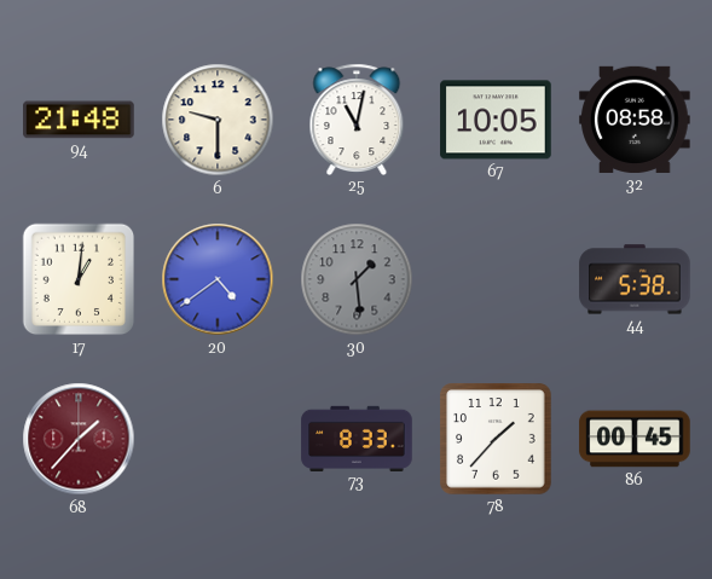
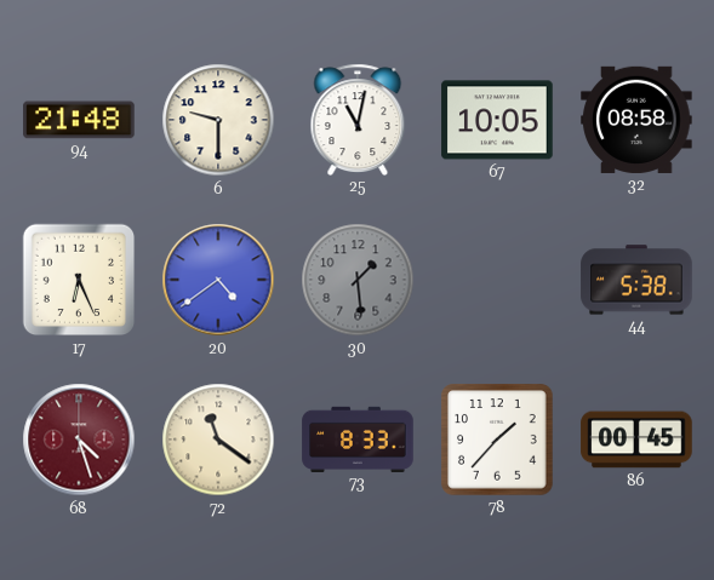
17: 1:01 -> 6:26 (79, 280)
68: 1:37 -> 4:27 (79, 440)
72: none -> 11:21 (218, 440)
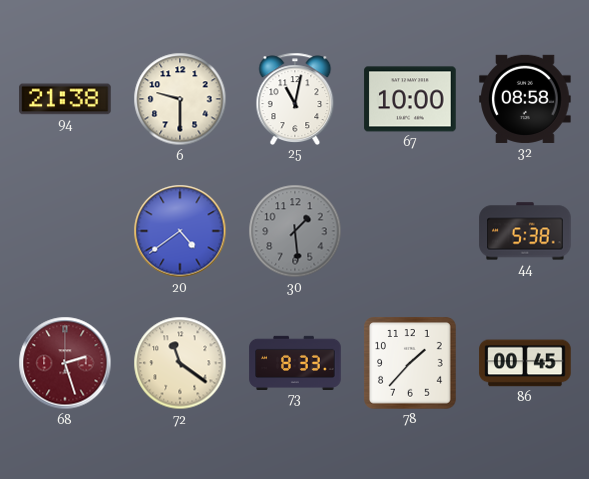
94: 21:48 -> 21:38 (65, 99)
67: 10:05 -> 10:00 (410, 99)
17: 6:26 -> none (79, 280)
68: 4:27 -> 2:27 (65, 363)
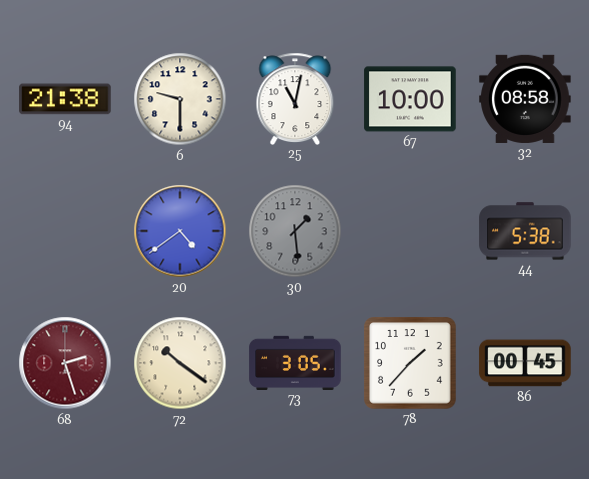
72: 11:21 -> 10:21 (180, 363)
73: 8:33 -> 3:05 (295, 362)
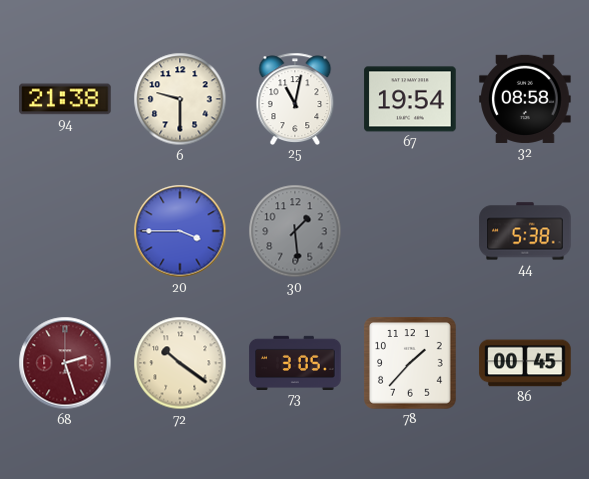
67: 10:00 -> 19:54 (410, 99)
20: 4:39 -> 3:45 (180, 231)
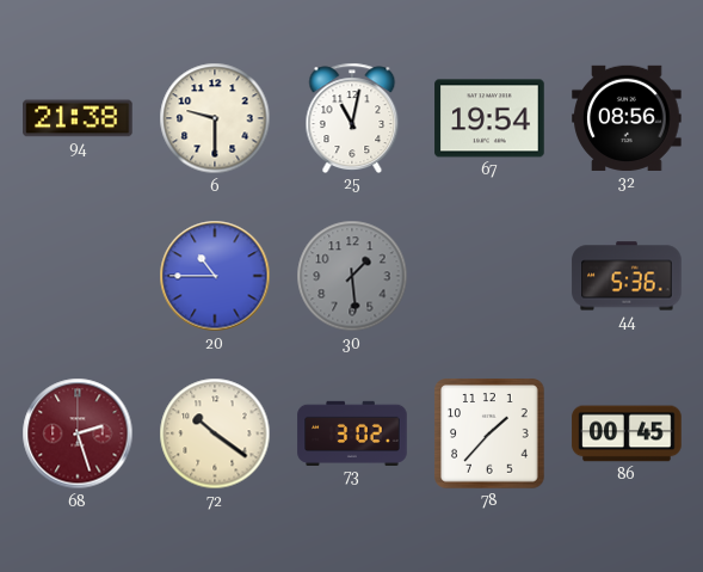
32: 08:58 -> 08:56 (627, 118)
20: 3:45 -> 10:45 (215, 276)
44: 5:38 -> 5:36 (627, 276)
73: 3:05 -> 3:02 (352, 432)
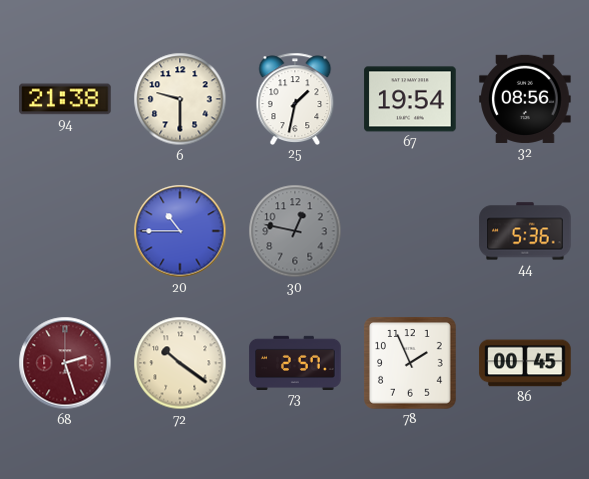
25: 11:02 -> 1:32 (295, 98)
30: 1:29 -> 12:47 (295, 231)
73: 3:02 -> 2:57 (295, 362)
78: 1:37 -> 1:56 (410, 363)
